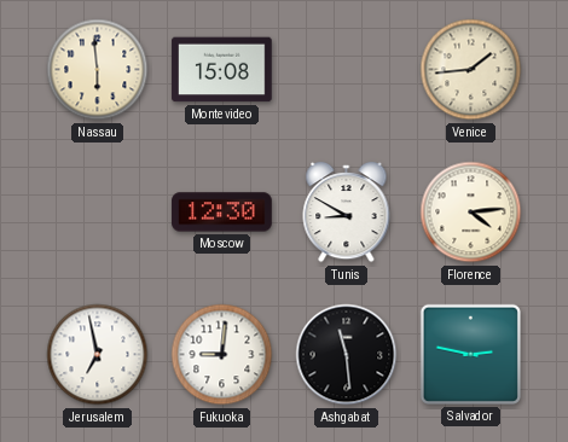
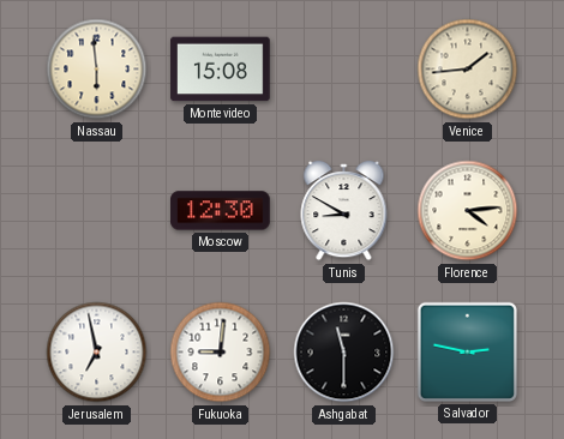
Ashgabat: 11:29 -> 11:30 (344, 353)
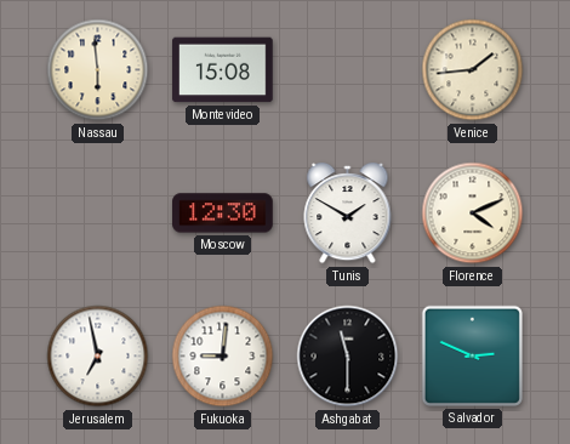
Tunis: 8:50 -> 1:50 (348, 215)
Florence: 4:14 -> 4:11 (473, 214)
Salvador: 2:47 -> 2:49 (472, 355)
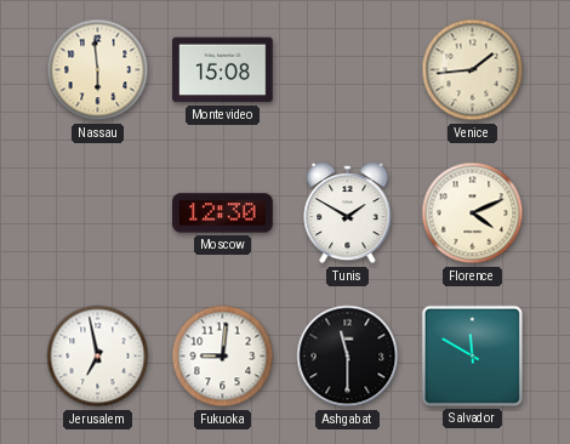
Salvador: 2:49 -> 11:50 (472, 355)
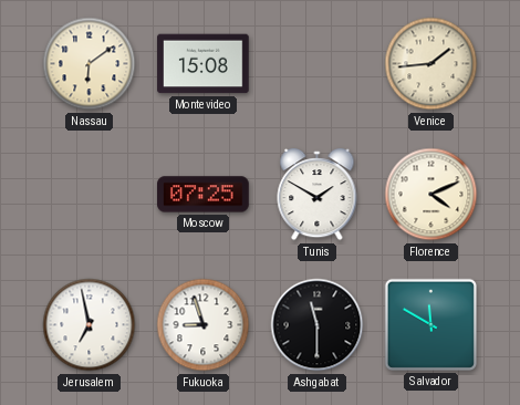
Nassau: 5:59 -> 6:09 (90, 64)
Moscow: 12:30 -> 07:25 (204, 195)
Fukuoka: 9:01 -> 8:57 (204, 325)
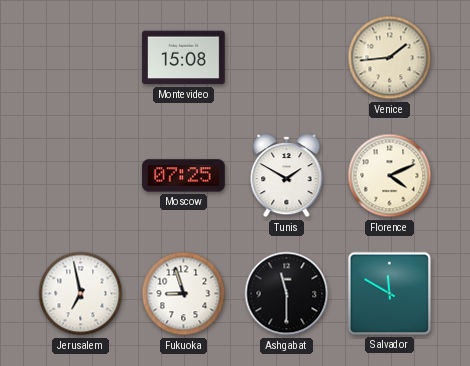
Nassau: 6:09 -> none (90, 64)
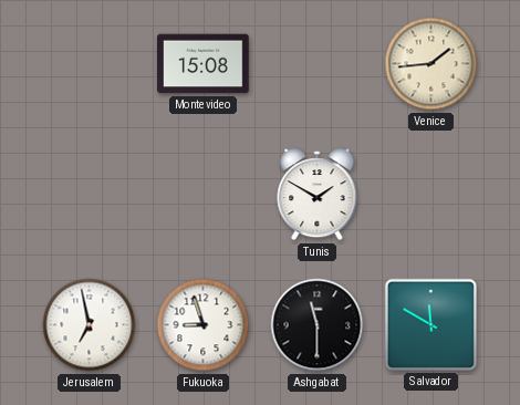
Moscow: 07:25 -> none (184, 176)
Florence: 4:11 -> none (390, 176)
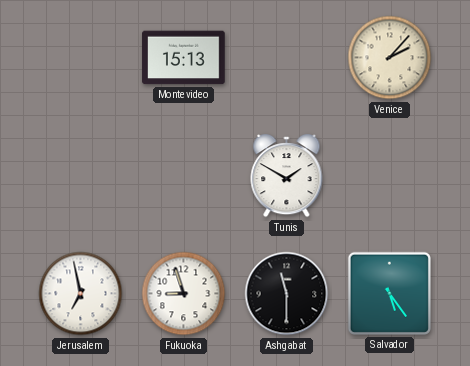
Montevideo: 15:08 -> 15:13 (184, 58)
Venice: 1:44 -> 2:07 (390, 58)
Salvador: 11:50 -> 5:24 (389, 293)
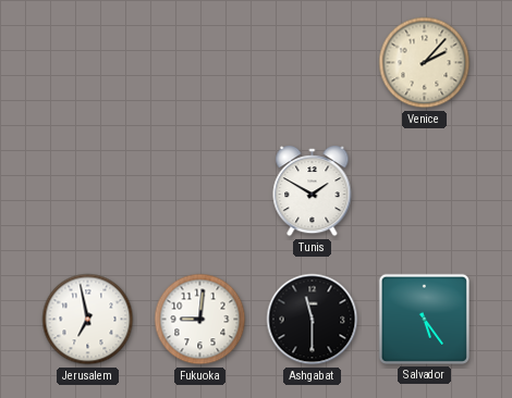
Montevideo: 15:13 -> none (184, 58)
Fukuoka: 8:57 -> 9:01 (200, 320)
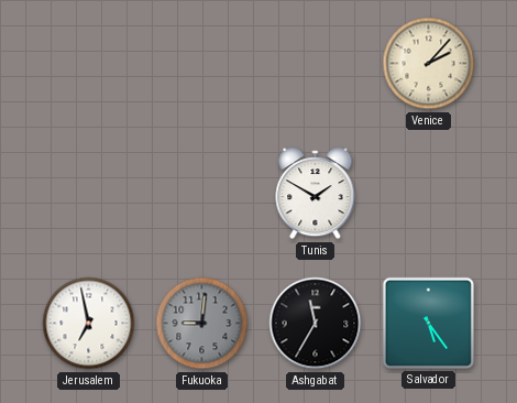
Fukuoka dial: white -> grey (202, 324)
Ashgabat: 11:30 -> 11:35 (316, 324)
